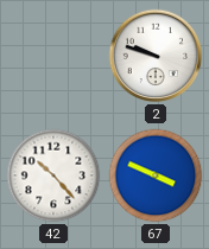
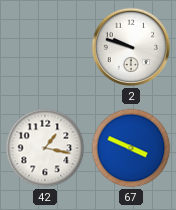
42: 10:23 -> 1:17 (45, 148)
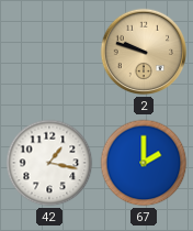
2 dial: white -> champagne (144, 52)
67: 3:49 -> 2:00 (144, 163)
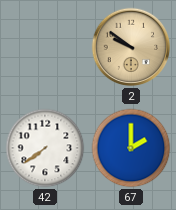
2: 9:48 -> 9:51 (131, 47)
42: 1:17 -> 7:39 (45, 148)
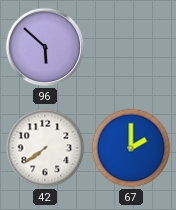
96: none -> 5:52 (45, 47)
2: 9:51 -> none (131, 47)
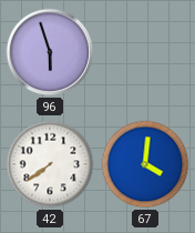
96: 5:52 -> 5:57 (50, 52)
67: 2:00 -> 4:01 (145, 164)
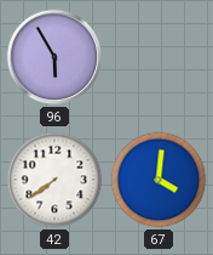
96: 5:57 -> 5:55 (54, 57)
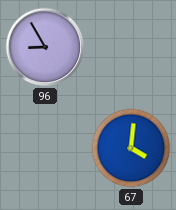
96: 5:55 -> 8:55 (45, 47)
42: 7:39 -> none (54, 180)
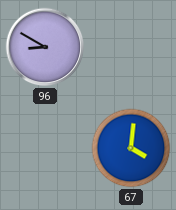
96: 8:55 -> 8:50 (45, 47)
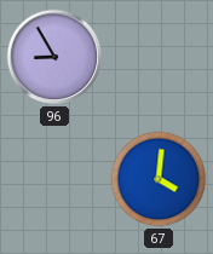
96: 8:50 -> 8:55 (54, 57)
